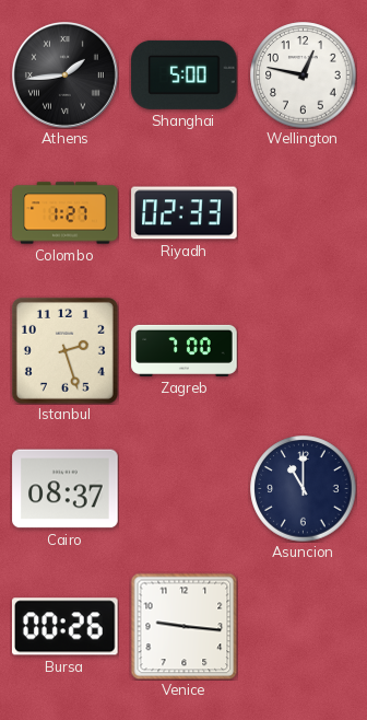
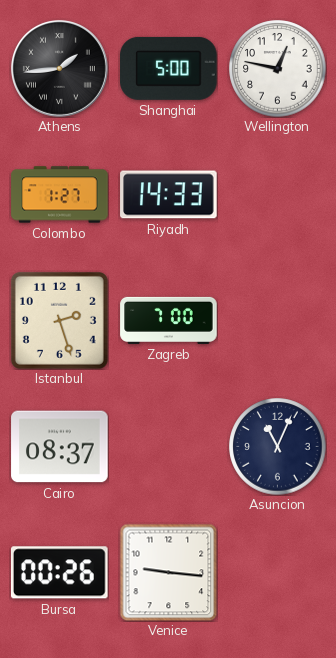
Riyadh: 02:33 -> 14:33 (169, 195)
Asuncion: 11:00 -> 11:04 (278, 447)
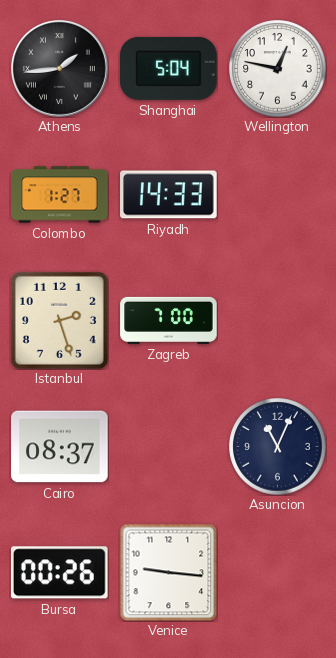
Shanghai: 5:00 -> 5:04 (169, 68)
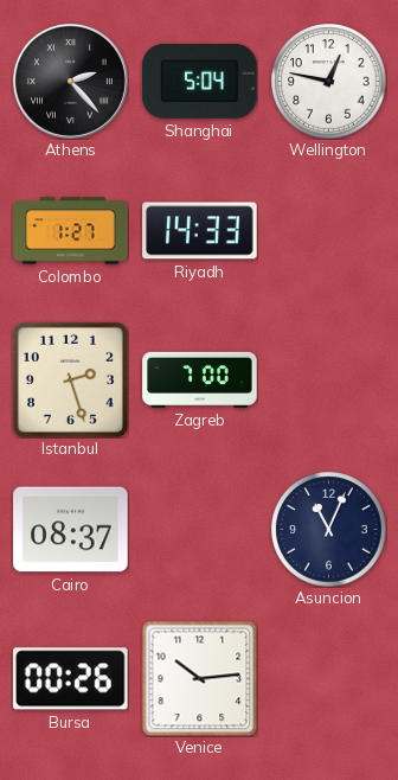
Athens: 1:44 -> 2:23 (70, 81)
Venice: 9:16 -> 10:14 (199, 678)
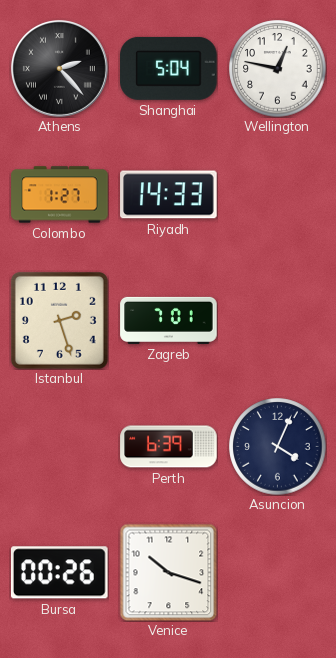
Zagreb: 7:00 -> 7:01 (169, 320)
Cairo: 08:37 -> none (71, 530)
Perth: none -> 6:39 (169, 447)
Asuncion: 11:04 -> 4:04 (278, 447)
Venice: 10:14 -> 10:18 (168, 572)
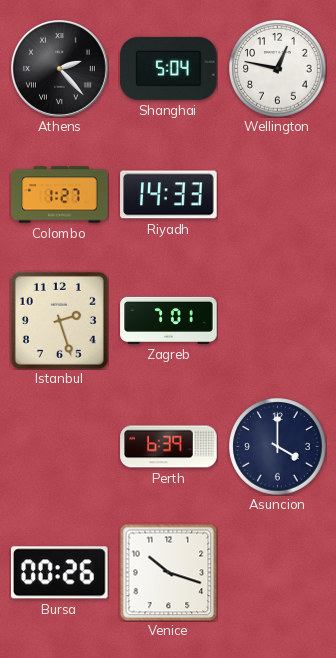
Asuncion: 4:04 -> 4:00 (278, 447)
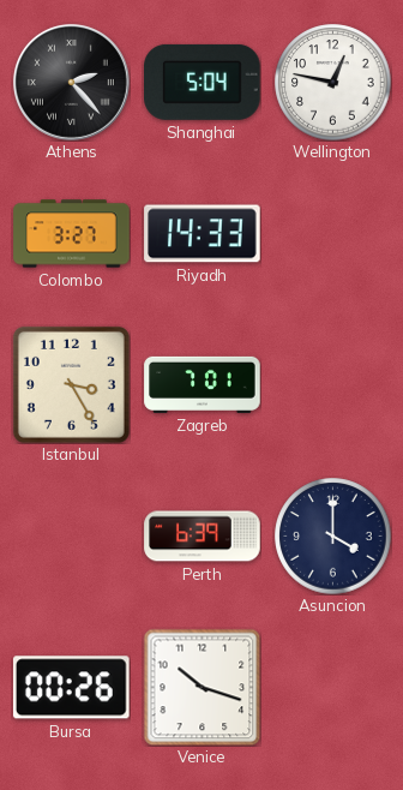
Colombo: 1:27 -> 3:27 (72, 234)
Istanbul: 2:27 -> 3:25 (71, 384)
